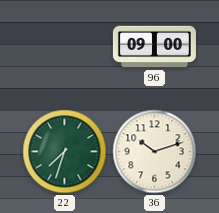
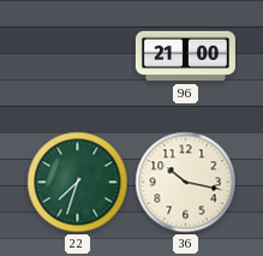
96: 09:00 -> 21:00 (185, 56)
36: 10:12 -> 10:17 (186, 183)
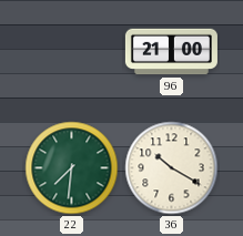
22: 7:33 -> 7:31 (72, 168)
36: 10:17 -> 10:20 (172, 168)
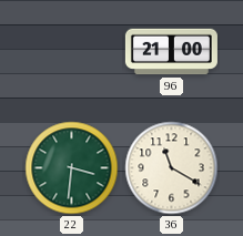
22: 7:31 -> 3:31 (72, 168)
36: 10:20 -> 11:20 (172, 168)
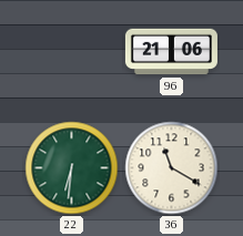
96: 21:00 -> 21:06 (171, 52)
22: 3:31 -> 6:31 (72, 168)
